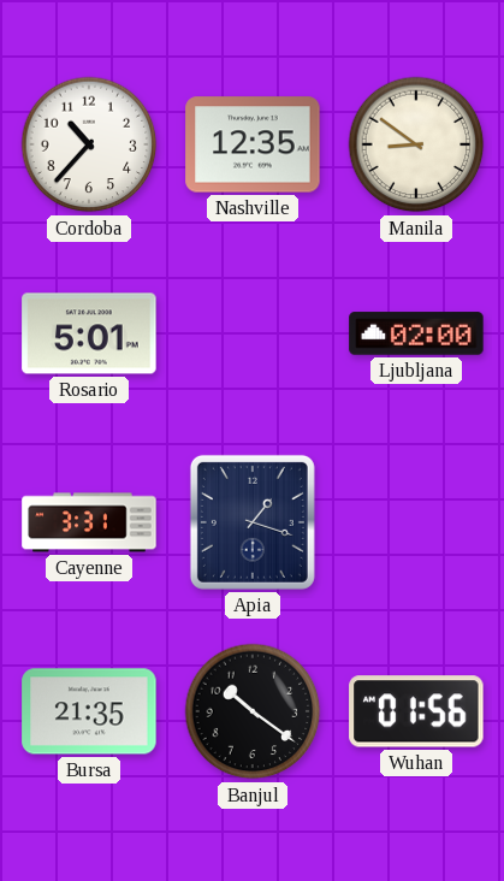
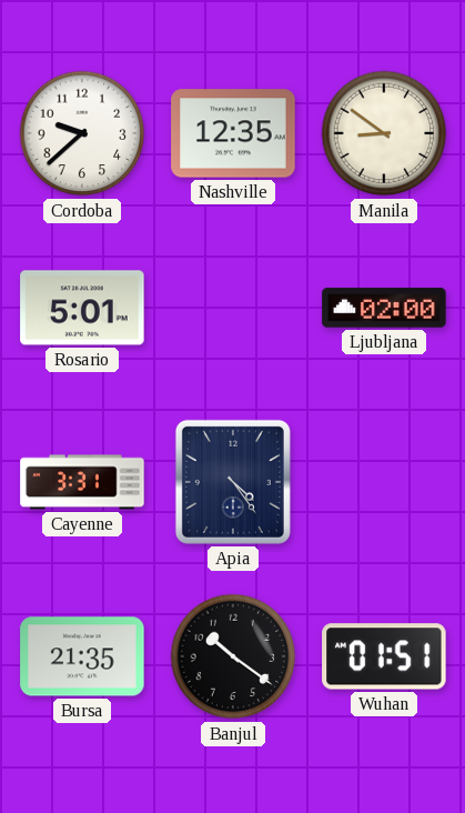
Cordoba: 10:37 -> 9:38 (82, 133)
Apia: 1:18 -> 4:24 (233, 482)
Wuhan: 01:56 -> 01:51 (384, 656)
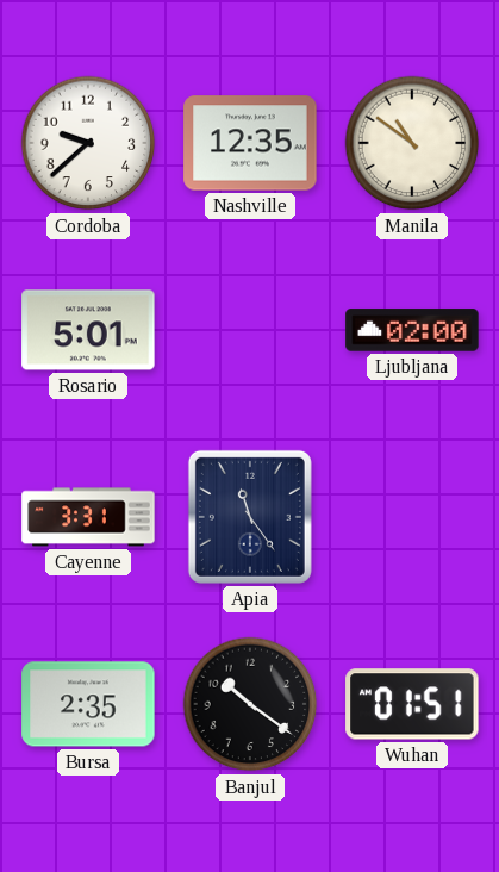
Manila: 8:51 -> 10:51 (412, 143)
Apia: 4:24 -> 11:24 (250, 517)
Bursa: 21:35 -> 2:35 (88, 704)
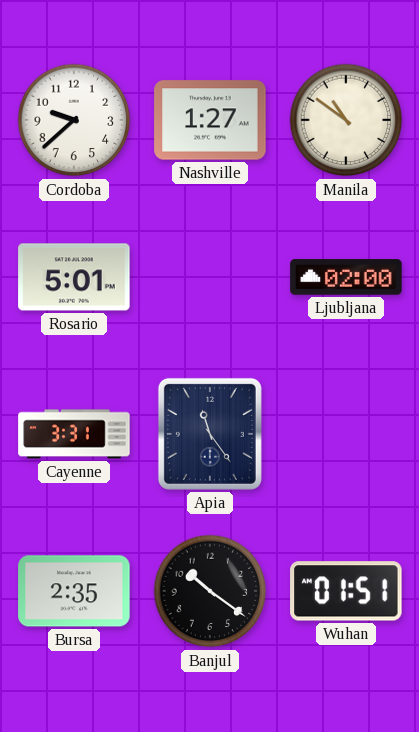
Nashville: 12:35 -> 1:27 (210, 120)
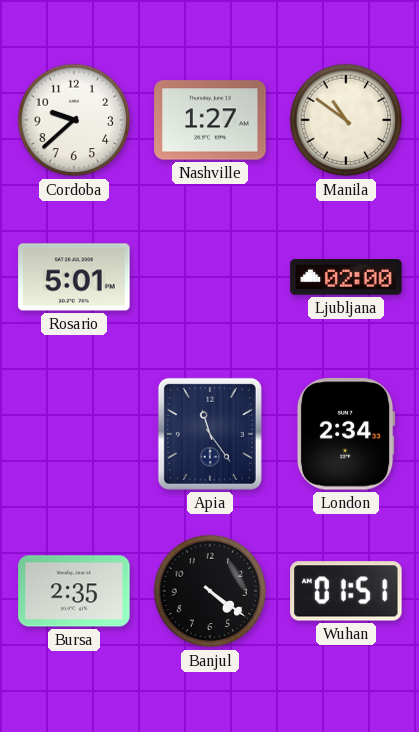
Cayenne: 3:31 -> none (74, 434)
London: none -> 2:34 (346, 434)
Banjul: 10:21 -> 4:21 (210, 591)
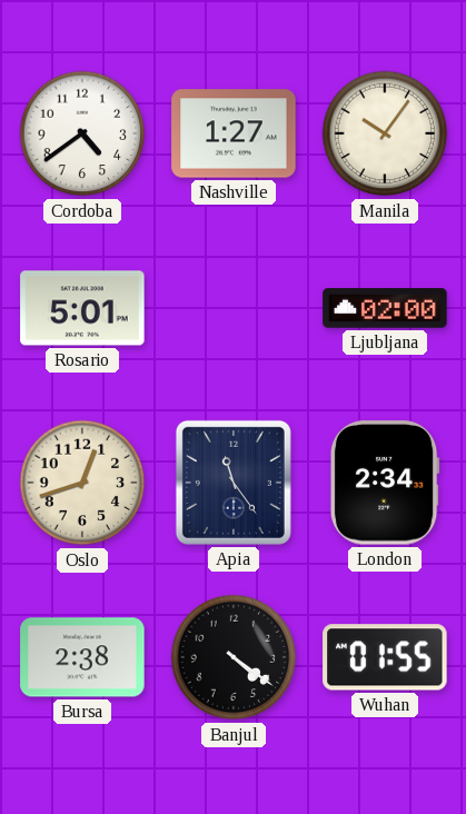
Cordoba: 9:38 -> 4:39 (82, 133)
Manila: 10:51 -> 10:06 (385, 133)
Oslo: none -> 12:42 (82, 483)
Bursa: 2:35 -> 2:38 (82, 657)
Wuhan: 01:51 -> 01:55 (385, 657)
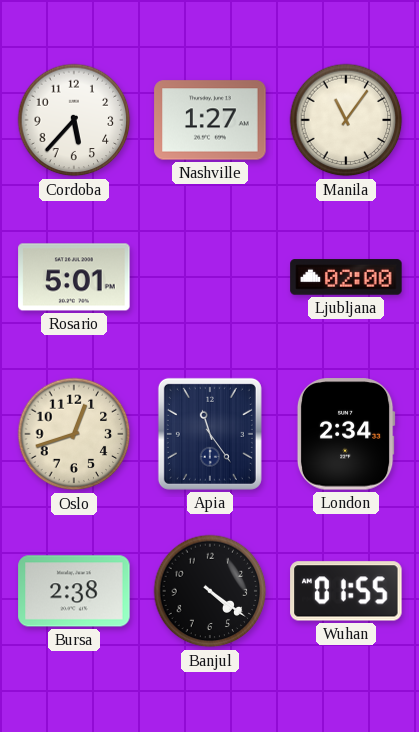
Cordoba: 4:39 -> 5:37 (74, 120)
Manila: 10:06 -> 11:06 (346, 120)
